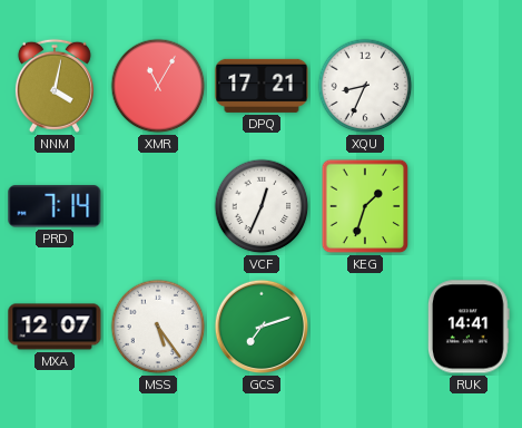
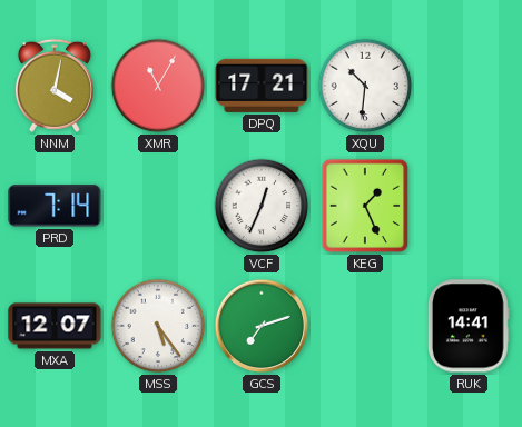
XQU: 8:34 -> 10:31 (365, 86)
KEG: 1:33 -> 1:26 (365, 206)
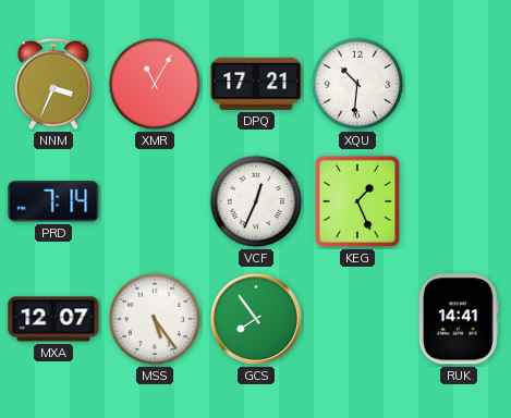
NNM: 4:02 -> 3:34 (53, 84)
GCS: 7:12 -> 7:54 (256, 319)
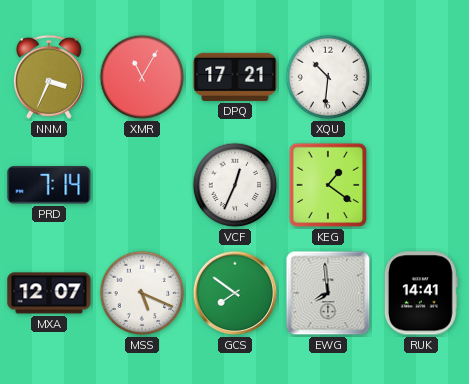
KEG: 1:26 -> 1:21 (328, 185)
MSS: 5:24 -> 5:19 (142, 293)
GCS: 7:54 -> 7:51 (235, 293)
EWG: none -> 7:59 (328, 293)
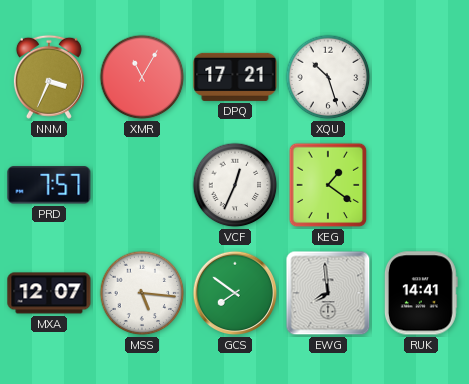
XQU: 10:31 -> 10:27 (328, 77)
PRD: 7:14 -> 7:57 (49, 185)
MSS: 5:19 -> 5:16 (142, 293)
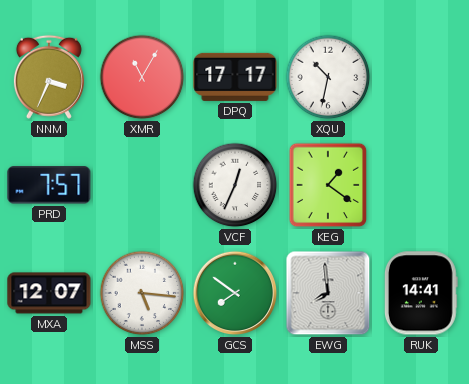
DPQ: 17:21 -> 17:17 (235, 77)
XQU: 10:27 -> 10:32 (328, 77)
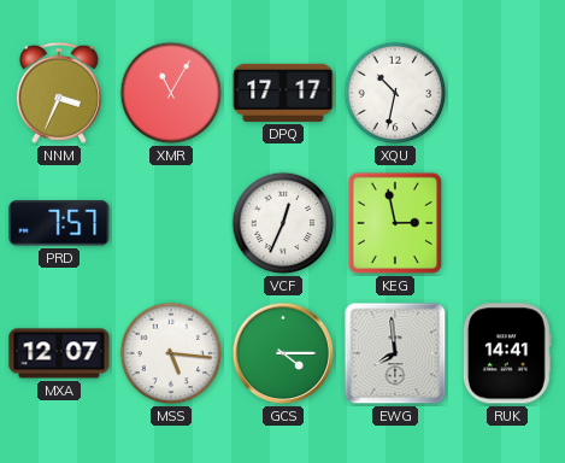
KEG: 1:21 -> 2:58 (395, 223)
GCS: 7:51 -> 4:15 (283, 353)
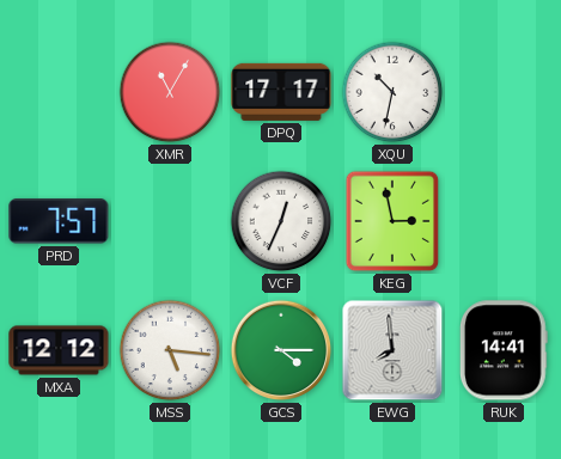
NNM: 3:34 -> none (59, 93)
MXA: 12:07 -> 12:12 (59, 350)
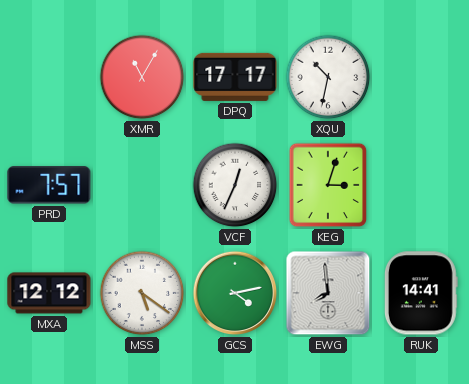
KEG: 2:58 -> 3:03 (328, 185)
MSS: 5:16 -> 5:21 (142, 293)
GCS: 4:15 -> 4:13 (235, 293)
